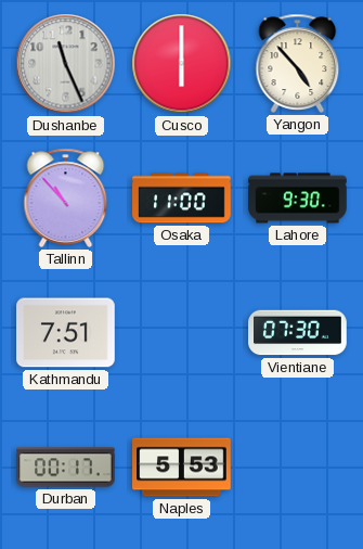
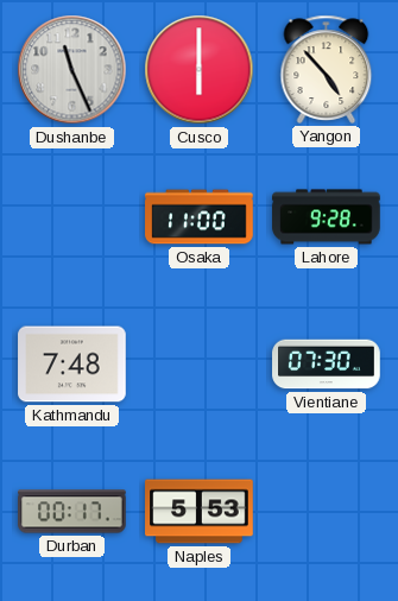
Tallinn: 10:53 -> none (66, 197)
Lahore: 9:30 -> 9:28 (327, 217)
Kathmandu: 7:51 -> 7:48 (72, 365)
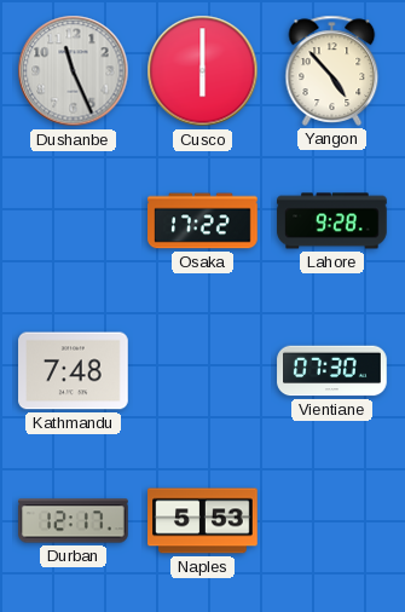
Osaka: 11:00 -> 17:22 (203, 221)
Durban: 00:17 -> 12:17 (74, 521)
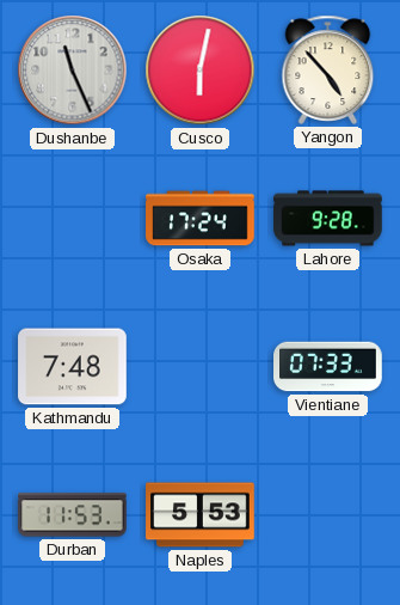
Cusco: 6:00 -> 6:02 (201, 71)
Osaka: 17:22 -> 17:24 (201, 219)
Vientiane: 07:30 -> 07:33 (328, 367)
Durban: 12:17 -> 11:53 (73, 515)
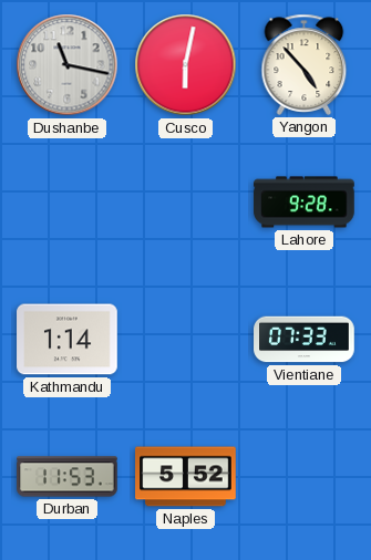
Dushanbe: 11:26 -> 11:17 (68, 65)
Osaka: 17:24 -> none (201, 219)
Kathmandu: 7:48 -> 1:14 (68, 340)
Naples: 5:53 -> 5:52 (186, 477)
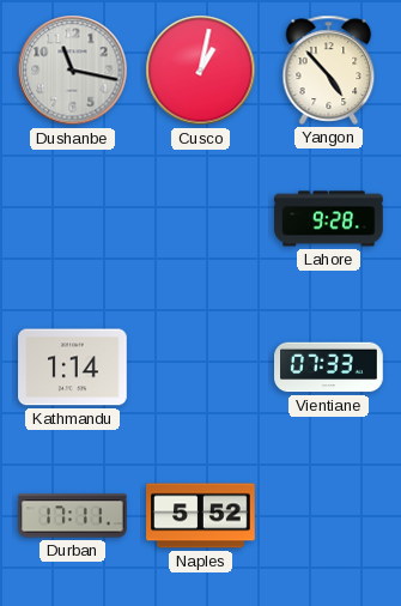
Cusco: 6:02 -> 1:02 (201, 71)
Durban: 11:53 -> 17:11 (73, 516)
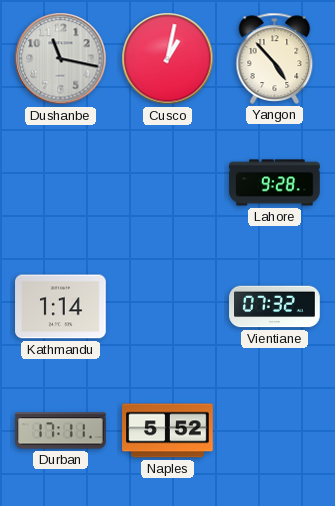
Vientiane: 07:33 -> 07:32 (275, 307)
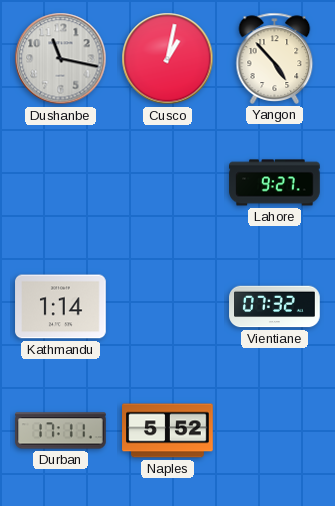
Lahore: 9:28 -> 9:27 (275, 183)
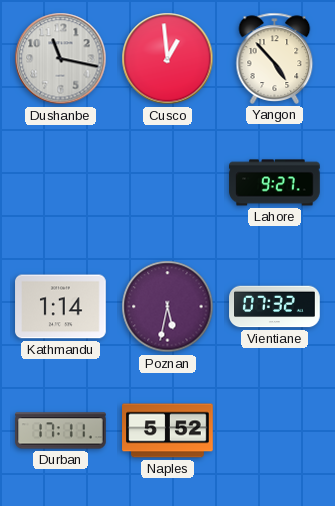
Cusco: 1:02 -> 12:59 (168, 59)
Poznan: none -> 5:32 (168, 307)
